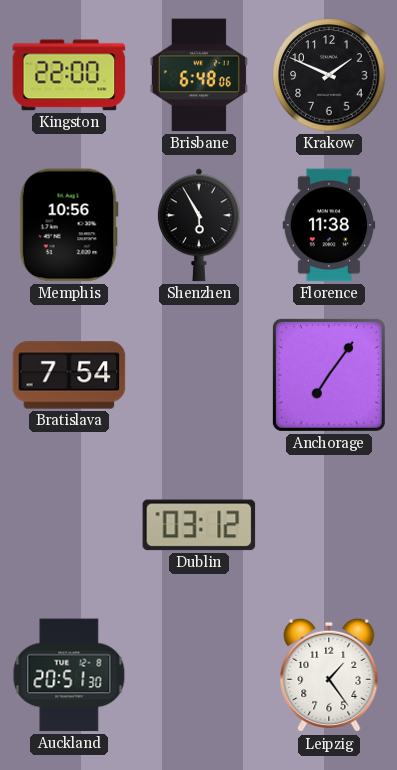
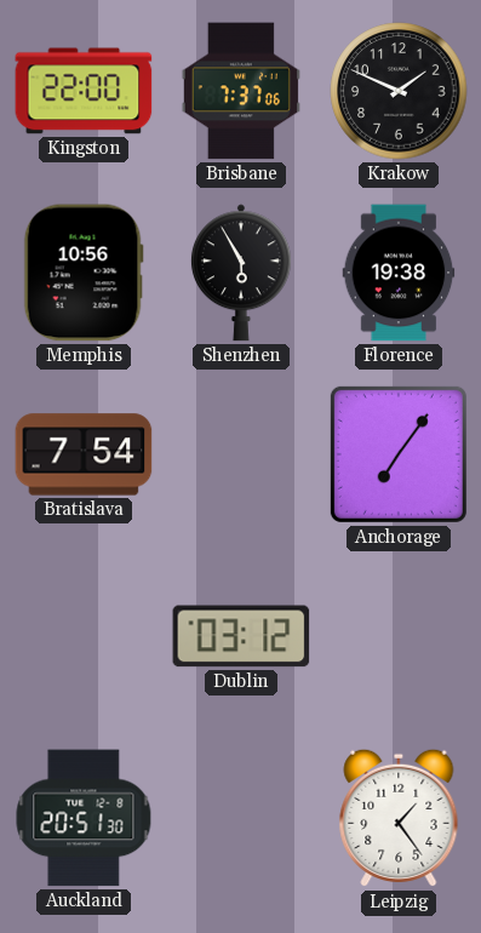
Brisbane: 6:48 -> 7:37 (241, 91)
Florence: 11:38 -> 19:38 (399, 273)
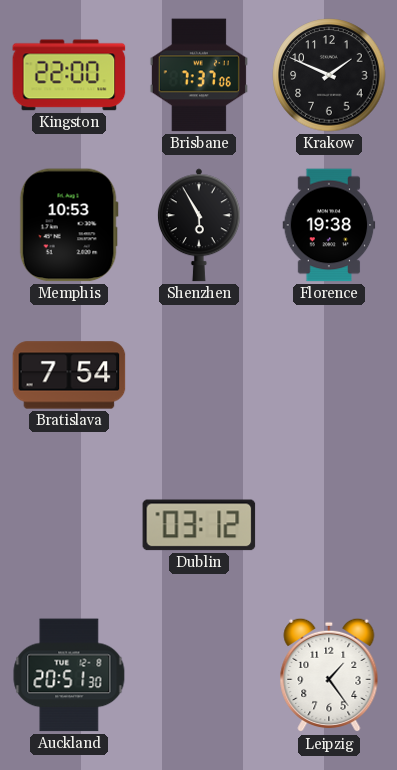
Memphis: 10:56 -> 10:53 (69, 225)
Anchorage: 7:06 -> none (399, 454)
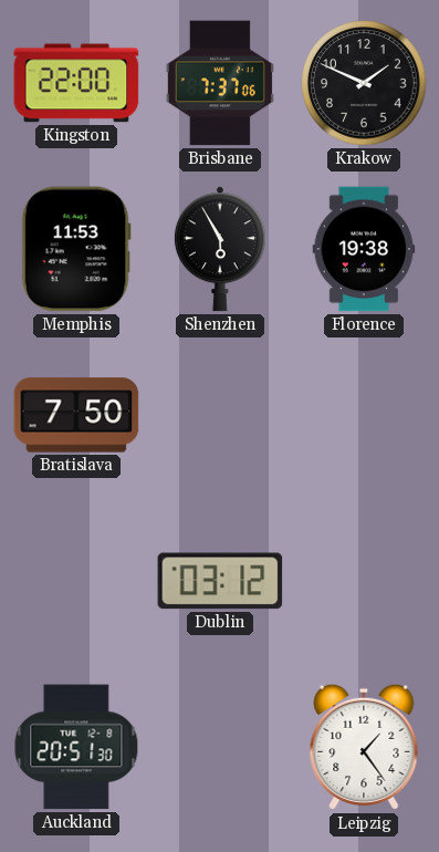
Memphis: 10:53 -> 11:53 (76, 249)
Bratislava: 7:54 -> 7:50 (76, 415)
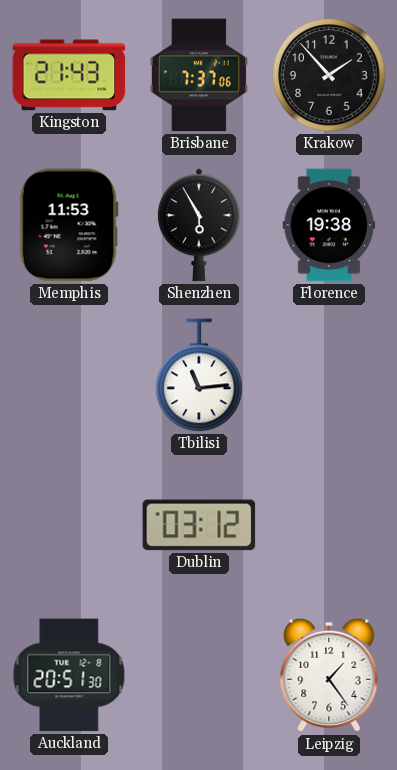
Kingston: 22:00 -> 21:43 (69, 75)
Krakow: 1:49 -> 1:53 (329, 75)
Bratislava: 7:50 -> none (76, 415)
Tbilisi: none -> 11:14 (199, 375)
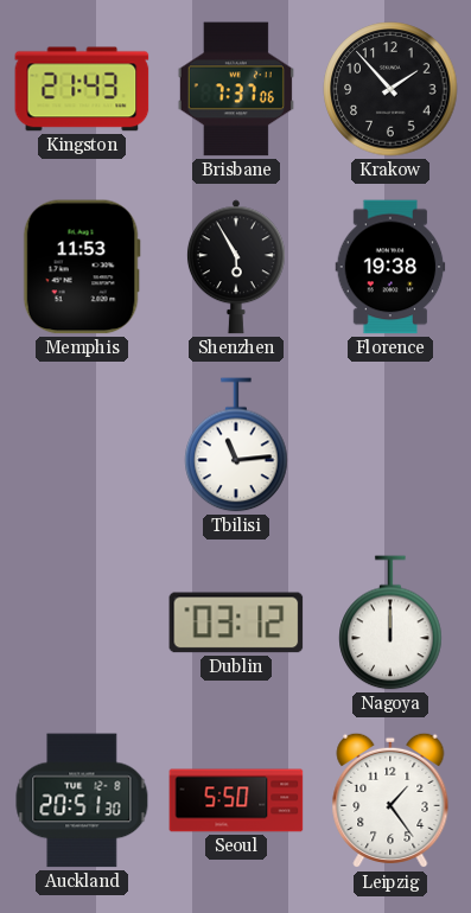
Nagoya: none -> 12:00 (390, 622)
Seoul: none -> 5:50 (236, 800)
